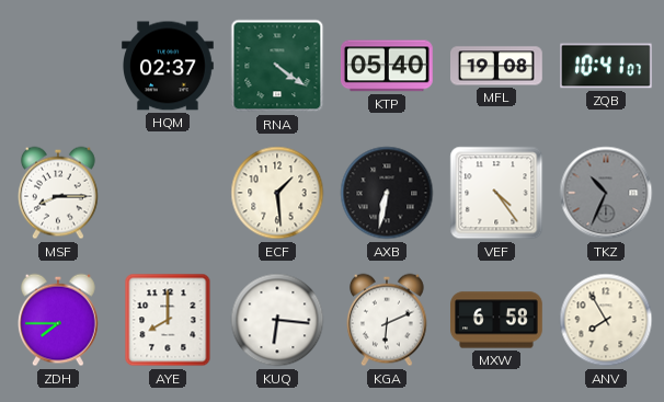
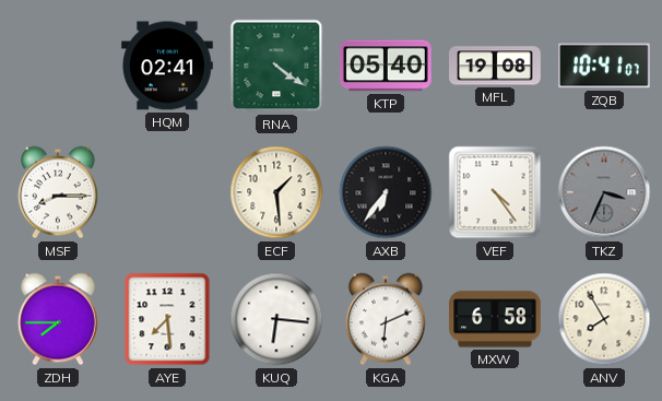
HQM: 02:37 -> 02:41 (168, 66)
AXB: 6:32 -> 6:36 (386, 192)
TKZ: 10:34 -> 3:34 (604, 192)
AYE: 8:00 -> 7:29 (167, 319)
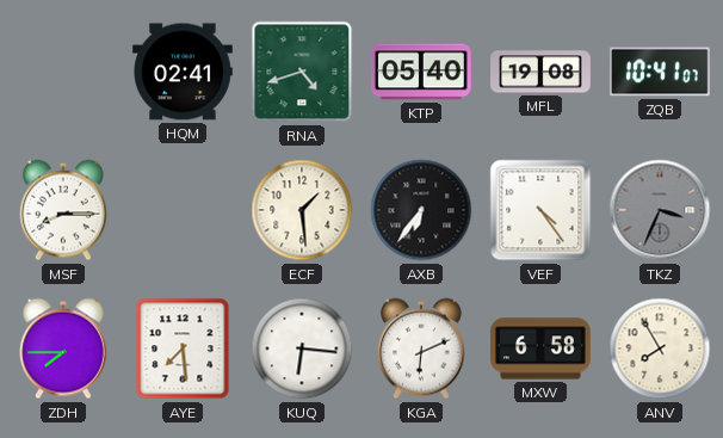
RNA: 4:21 -> 4:42 (302, 72)
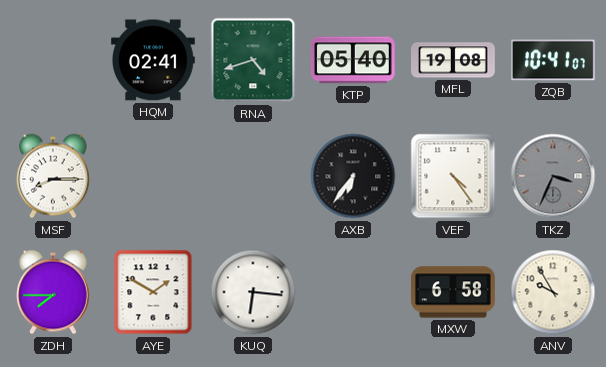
ECF: 1:29 -> none (302, 210)
AYE: 7:29 -> 1:50 (153, 292)
KGA: 6:11 -> none (421, 348)
ANV: 7:55 -> 9:55 (553, 292)
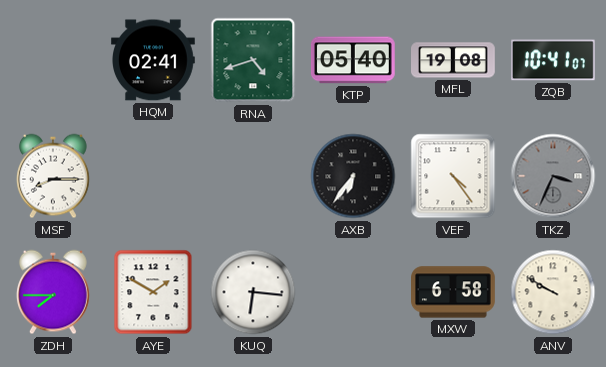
ANV: 9:55 -> 9:50 (553, 292)
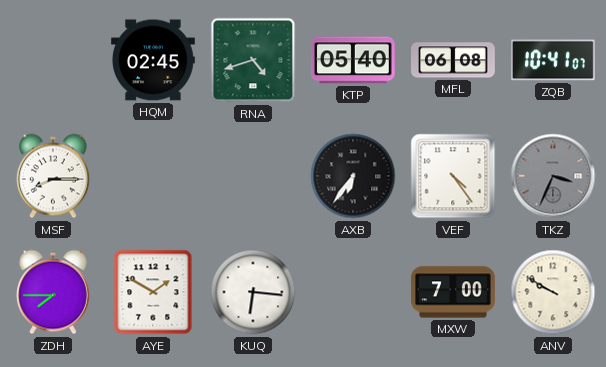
HQM: 02:41 -> 02:45 (154, 60)
MFL: 19:08 -> 06:08 (454, 60)
MXW: 6:58 -> 7:00 (454, 292)
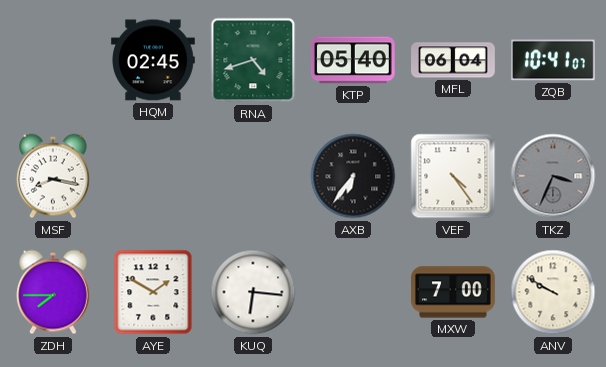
MFL: 06:08 -> 06:04 (454, 60)
MSF: 8:15 -> 8:17 (53, 176)
